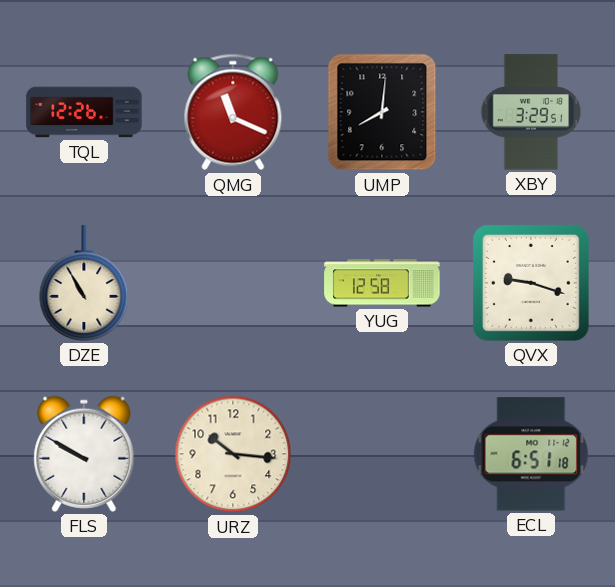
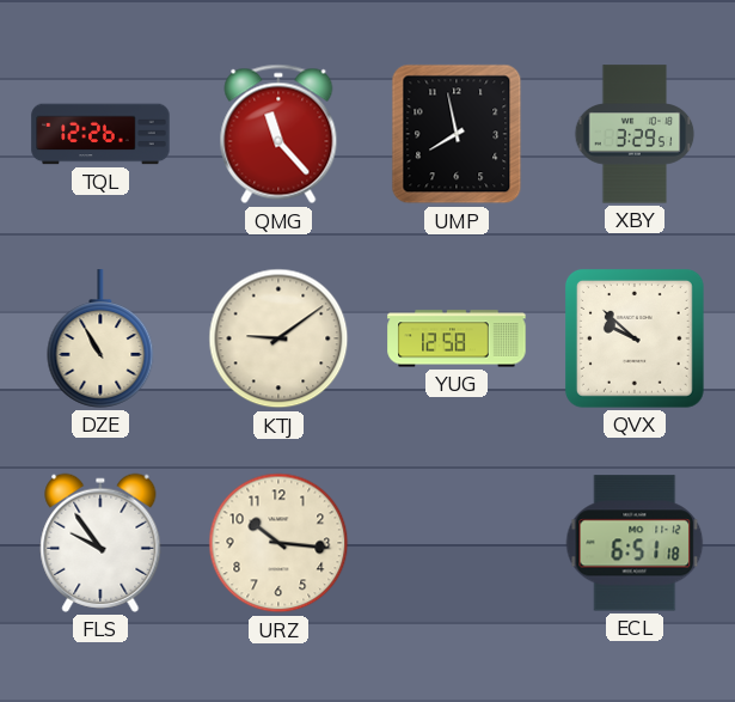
QMG: 11:19 -> 11:23 (278, 134)
UMP: 8:01 -> 7:58 (457, 134)
KTJ: none -> 9:09 (278, 338)
QVX: 9:18 -> 9:52 (635, 338)
FLS: 9:50 -> 9:54 (100, 543)
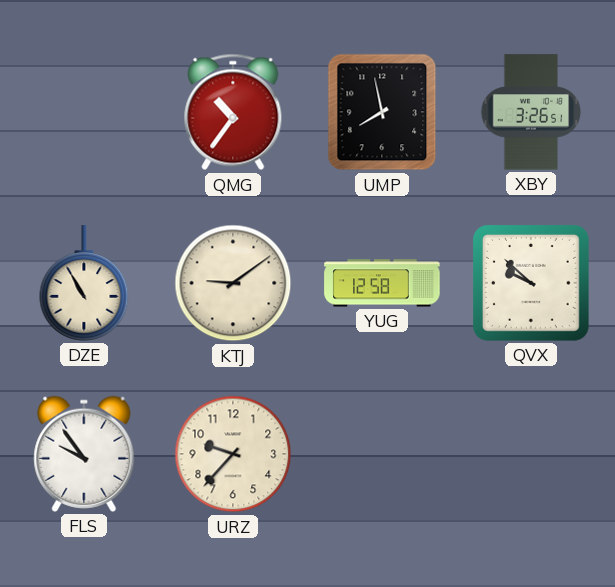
TQL: 12:26 -> none (100, 134)
QMG: 11:23 -> 10:36 (233, 112)
XBY: 3:29 -> 3:26 (531, 112)
URZ: 10:16 -> 9:37 (233, 454)
ECL: 6:51 -> none (635, 543)
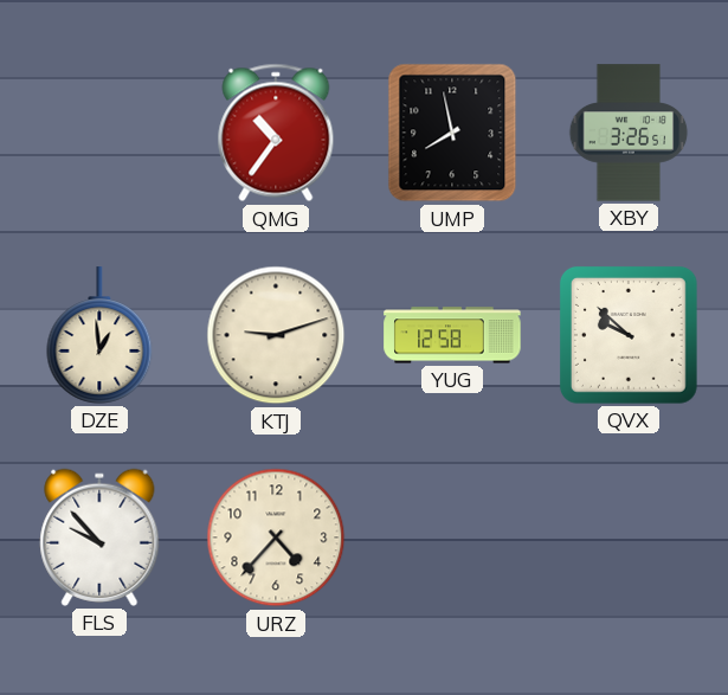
DZE: 10:55 -> 12:59 (99, 335)
KTJ: 9:09 -> 9:12 (276, 335)
FLS: 9:54 -> 9:53 (99, 538)
URZ: 9:37 -> 4:37 (276, 538)
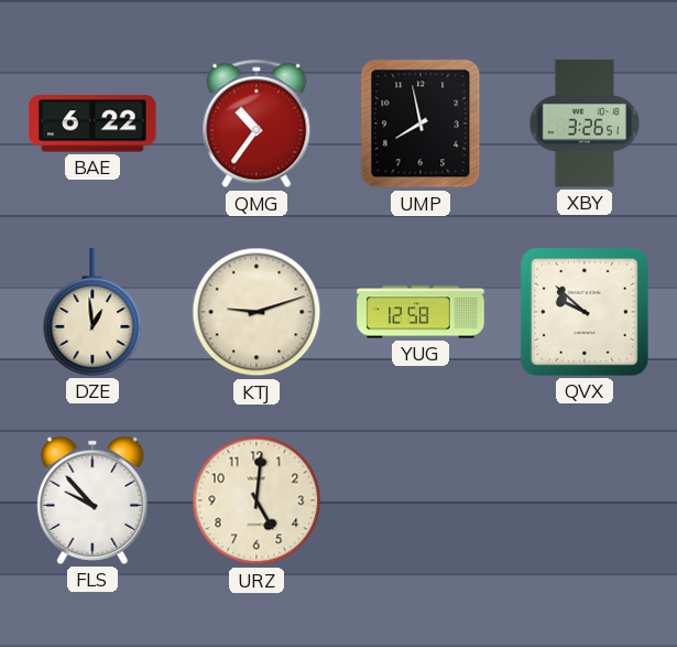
BAE: none -> 6:22 (92, 123)
URZ: 4:37 -> 5:01 (256, 500)
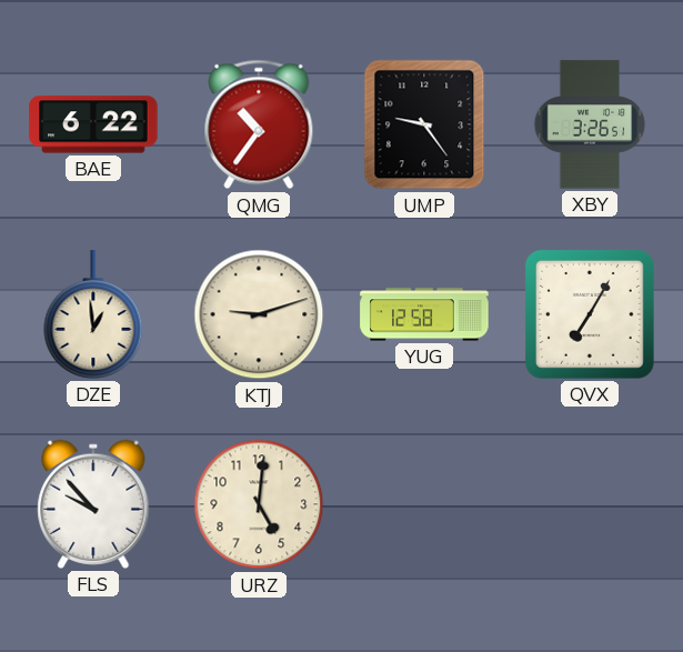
UMP: 7:58 -> 9:24 (424, 124)
QVX: 9:52 -> 7:05 (590, 314)
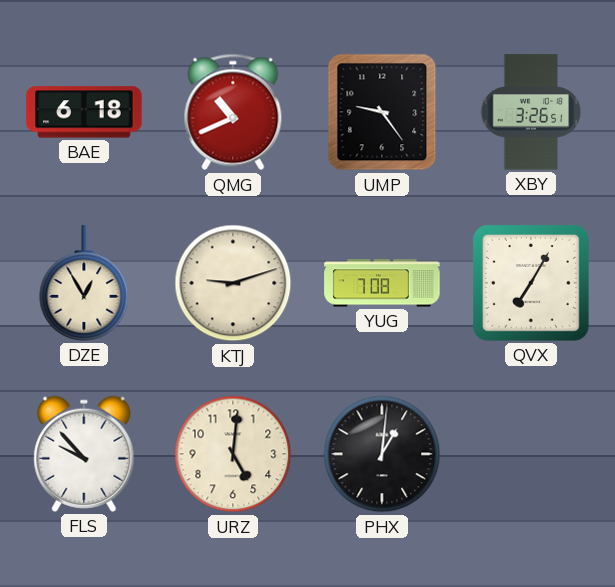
BAE: 6:22 -> 6:18 (84, 112)
QMG: 10:36 -> 10:41 (233, 112)
DZE: 12:59 -> 12:55 (84, 283)
YUG: 12:58 -> 7:08 (382, 283)
PHX: none -> 1:01 (382, 454)
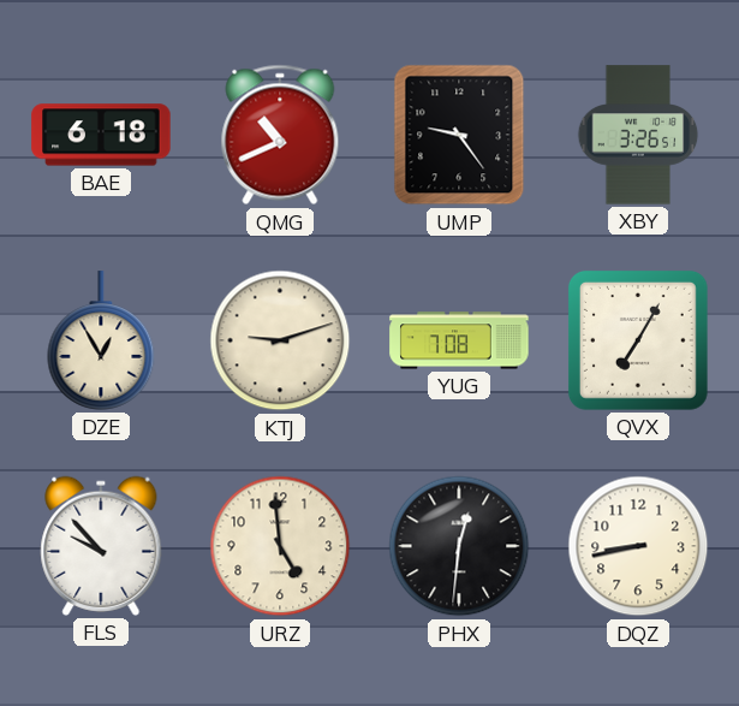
URZ: 5:01 -> 4:59 (280, 546)
PHX: 1:01 -> 12:31 (459, 546)
DQZ: none -> 8:43 (638, 546)
